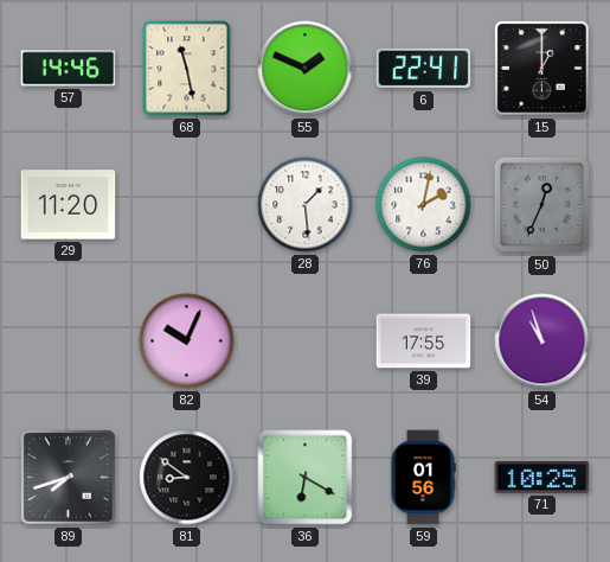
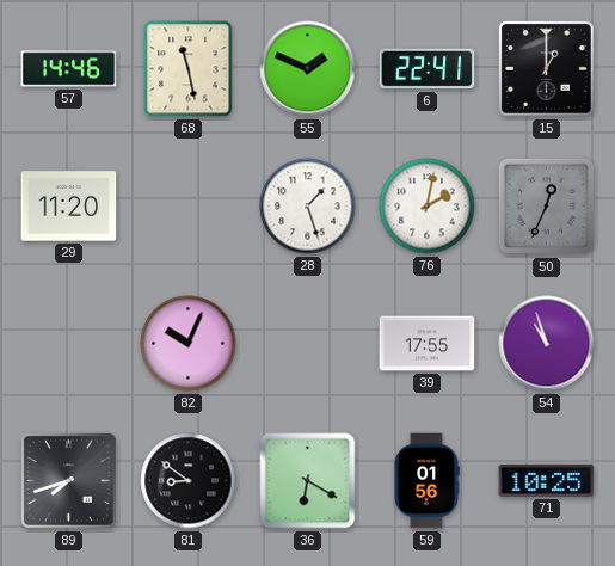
28: 1:29 -> 1:27 (308, 207)
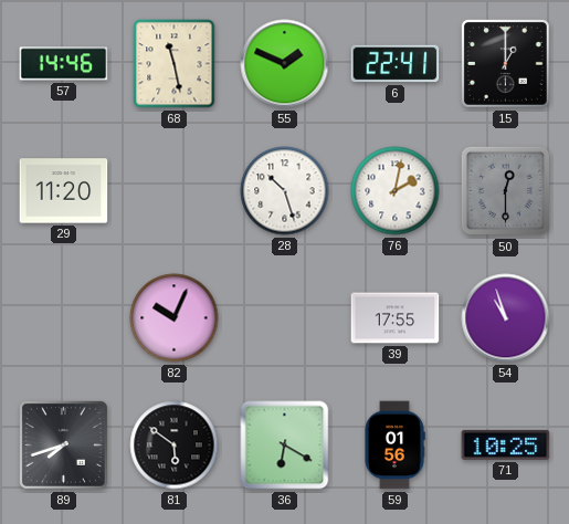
28: 1:27 -> 10:27 (285, 191)
50: 12:34 -> 12:30 (506, 191)
81: 8:51 -> 5:51 (175, 446)
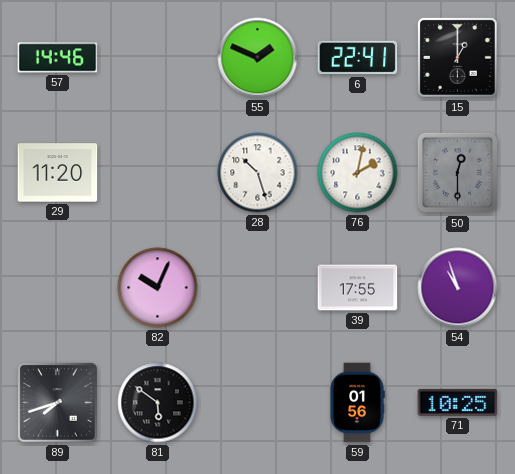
68: 11:28 -> none (175, 64)
36: 6:20 -> none (285, 446)
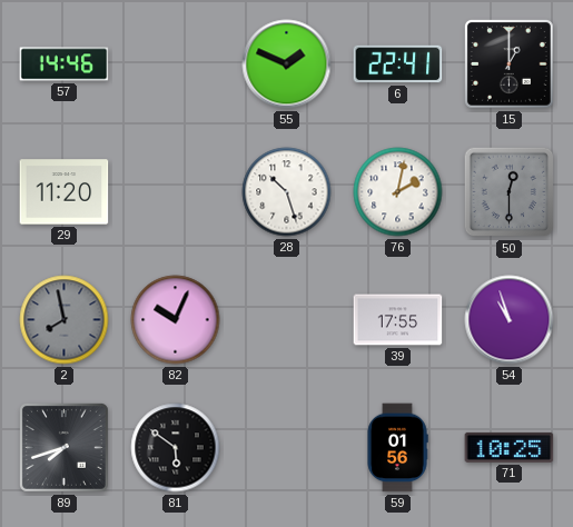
2: none -> 7:58 (65, 320)
